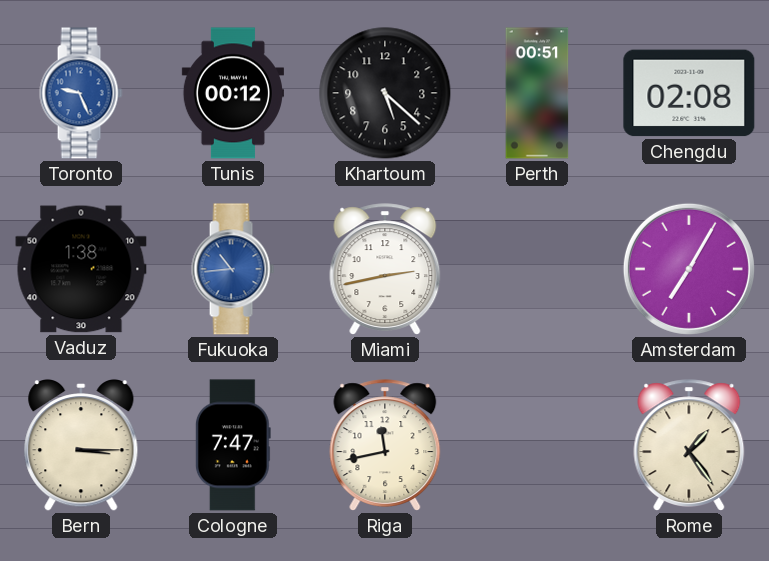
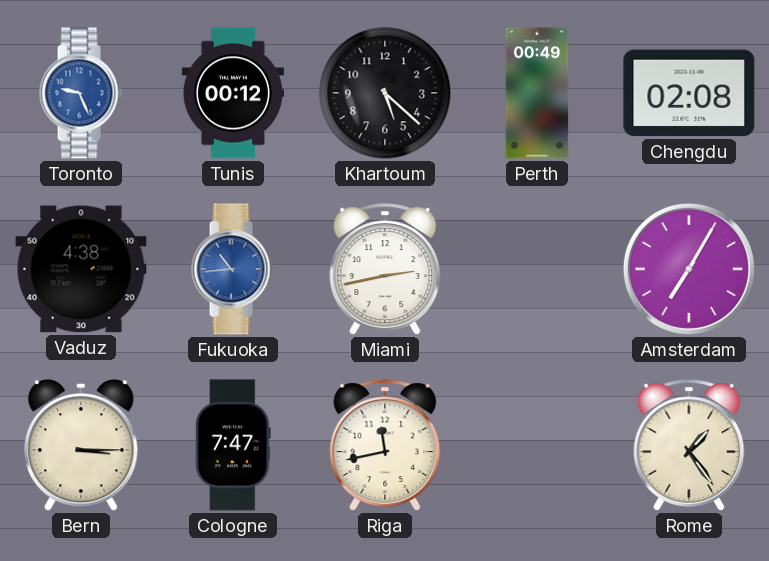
Perth: 00:51 -> 00:49 (537, 93)
Vaduz: 1:38 -> 4:38 (81, 269)
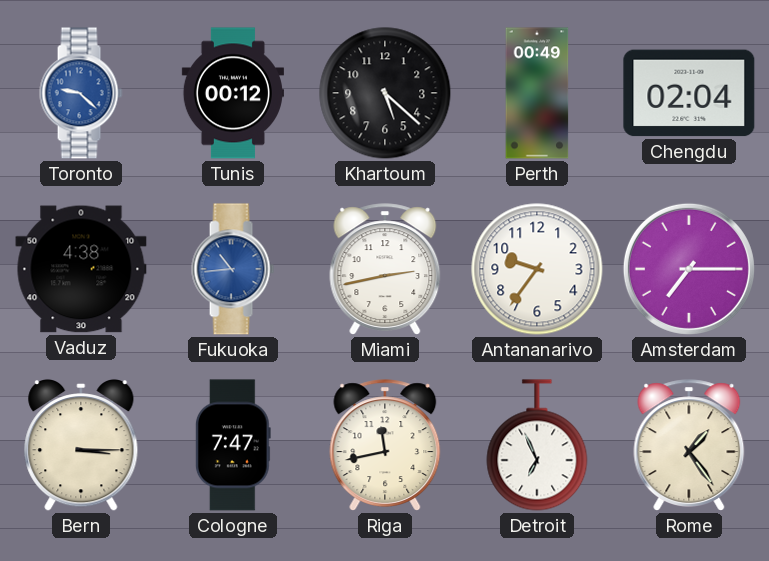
Toronto: 9:26 -> 9:22 (81, 93)
Chengdu: 02:08 -> 02:04 (689, 93)
Antananarivo: none -> 9:36 (537, 269)
Amsterdam: 7:05 -> 7:15 (689, 269)
Detroit: none -> 6:56 (537, 445)
